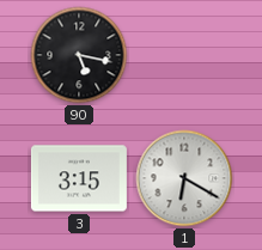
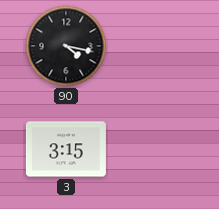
90: 5:17 -> 4:17 (66, 46)
1: 6:20 -> none (184, 178)
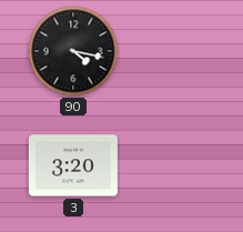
3: 3:15 -> 3:20 (73, 165)
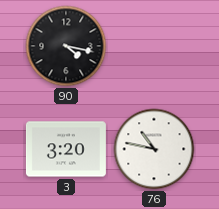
76: none -> 10:47 (154, 149)
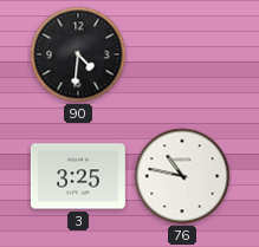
90: 4:17 -> 4:31 (78, 54)
3: 3:20 -> 3:25 (78, 176)
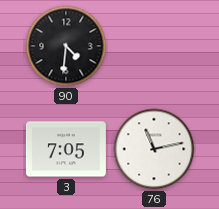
3: 3:25 -> 7:05 (66, 149)
76: 10:47 -> 11:13 (154, 149)
